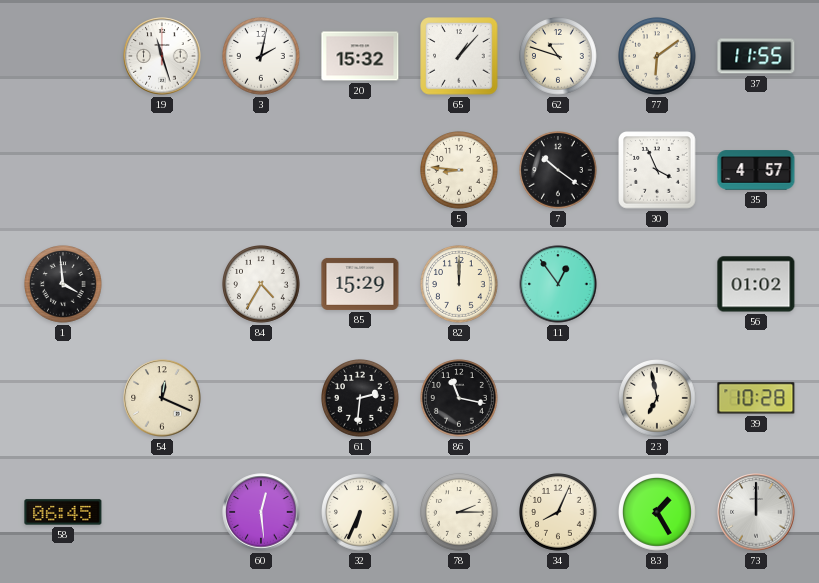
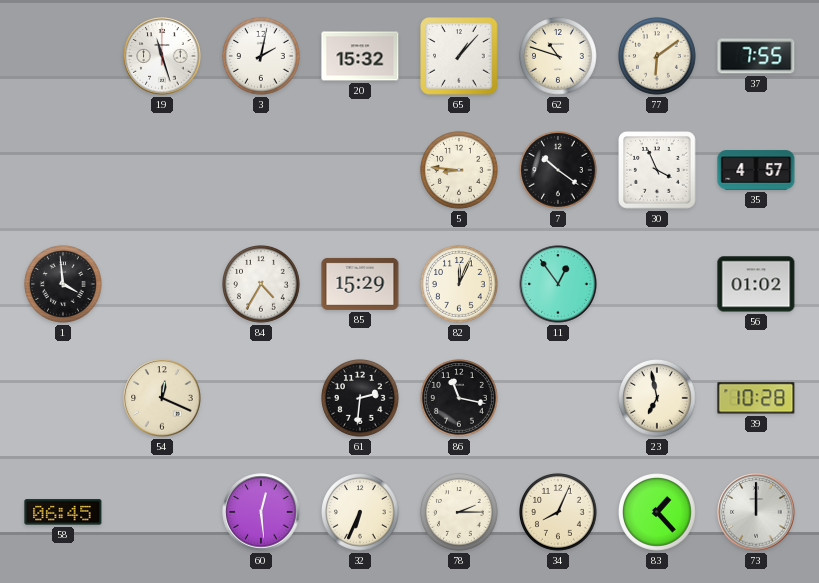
37: 11:55 -> 7:55 (756, 56)
82: 12:00 -> 12:04 (460, 285)
83: 1:25 -> 1:23 (658, 513)
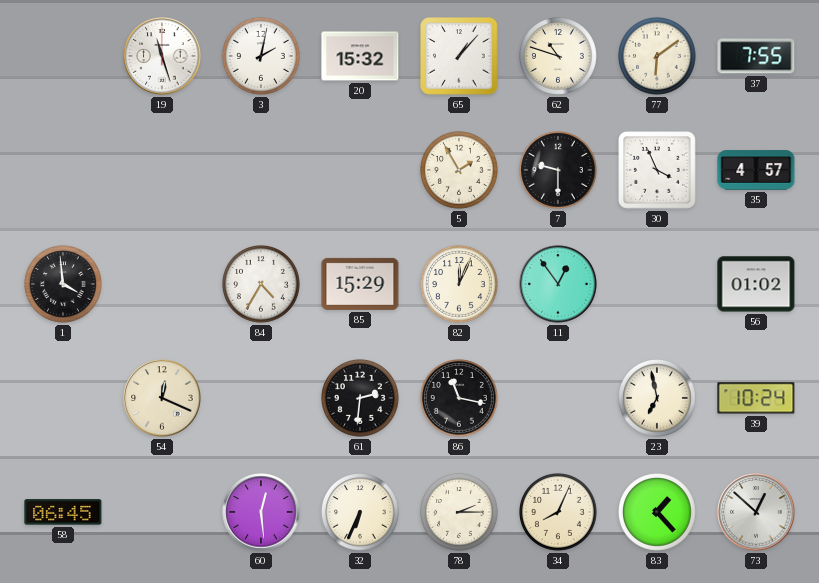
5: 8:46 -> 1:55 (460, 171)
7: 10:21 -> 9:30 (559, 171)
39: 10:28 -> 10:24 (756, 398)
73: 12:00 -> 12:52 (756, 512)
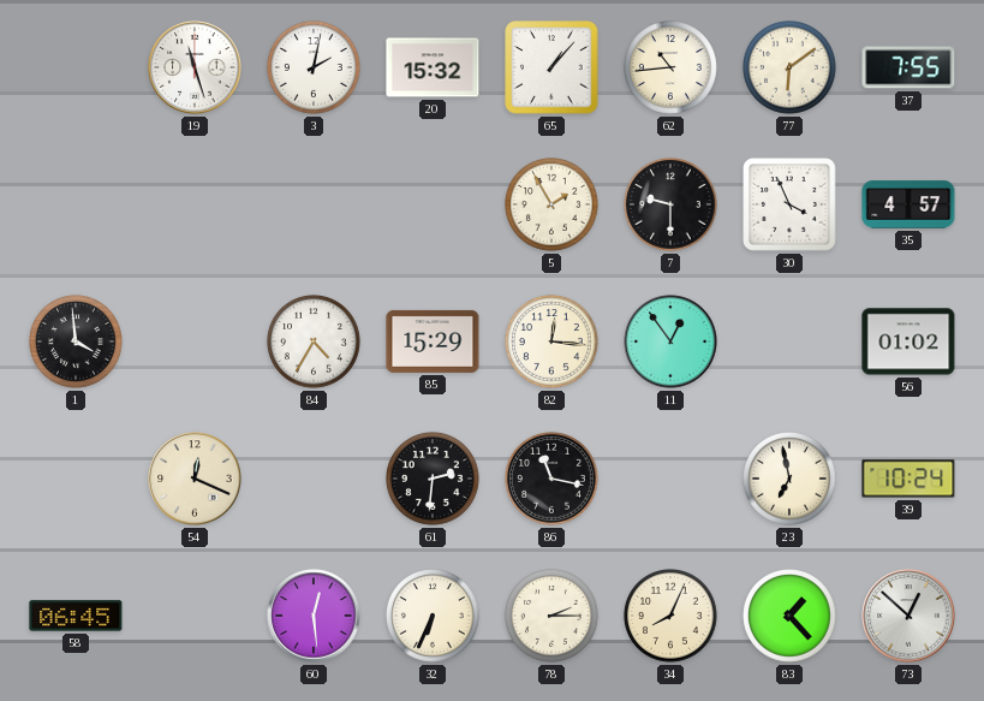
62: 10:48 -> 10:44 (672, 69)
82: 12:04 -> 12:16 (553, 343)
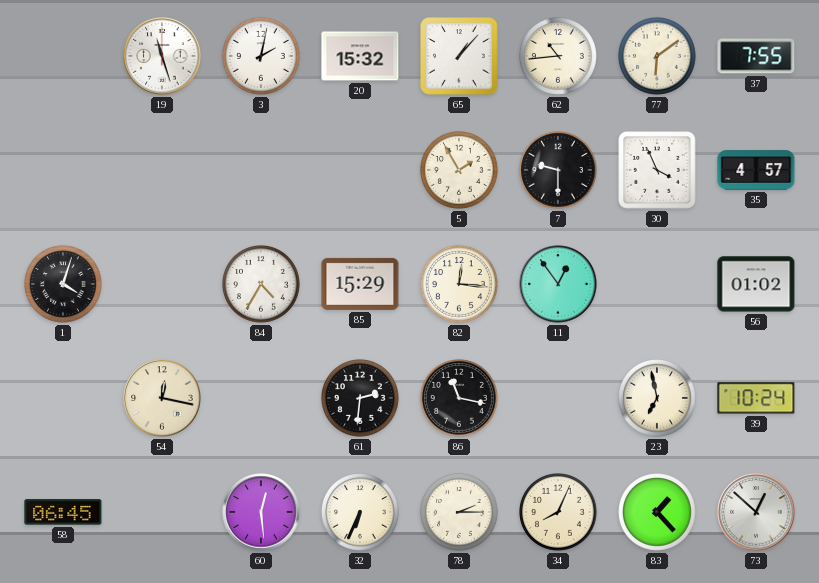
1: 3:59 -> 4:03 (64, 285)
54: 12:19 -> 12:17 (162, 398)
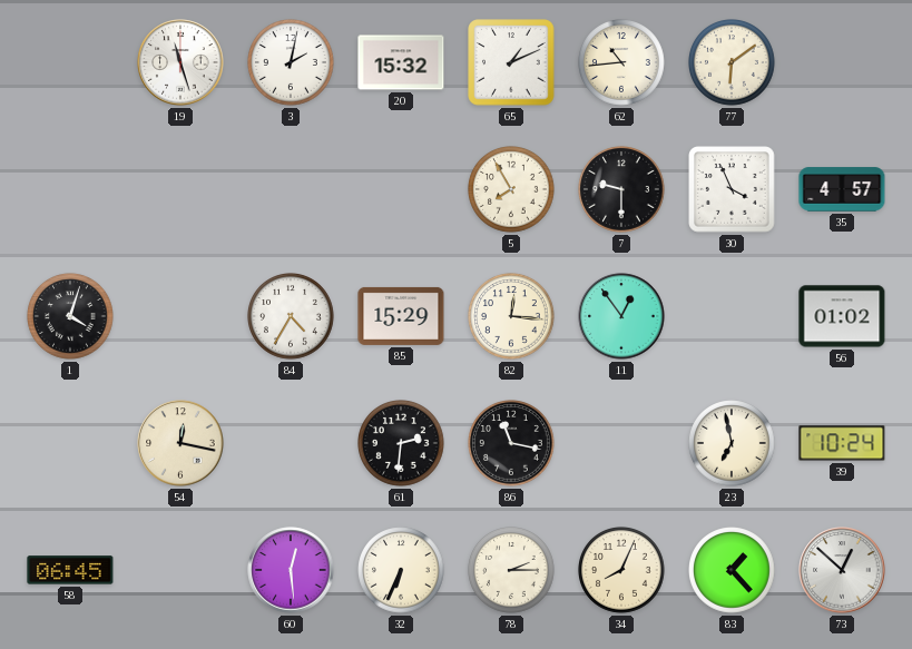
65: 1:07 -> 1:11 (511, 62)
37: 7:55 -> none (756, 56)
5: 1:55 -> 7:55 (512, 190)
